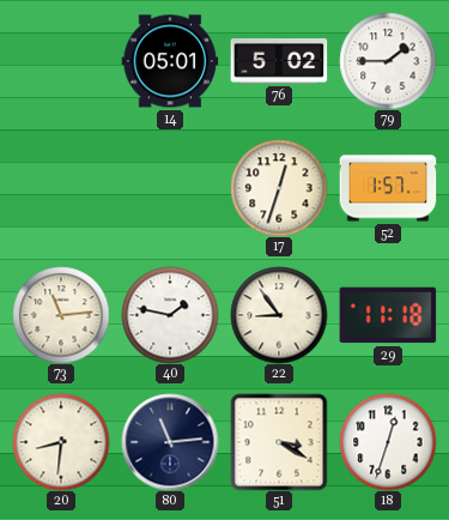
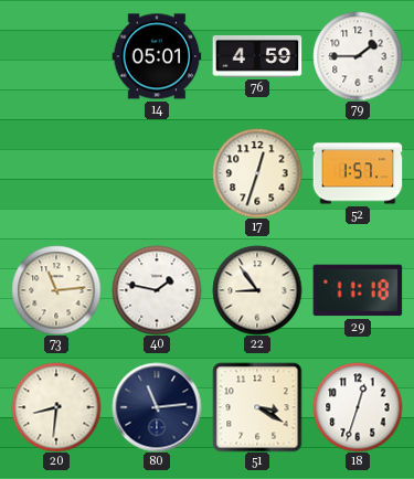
76: 5:02 -> 4:59 (257, 57)
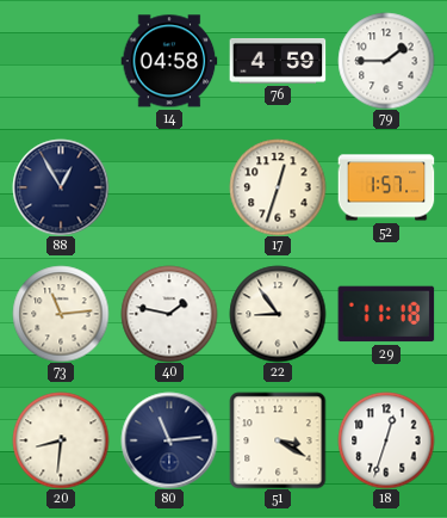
14: 05:01 -> 04:58 (169, 61)
88: none -> 12:55 (61, 187)
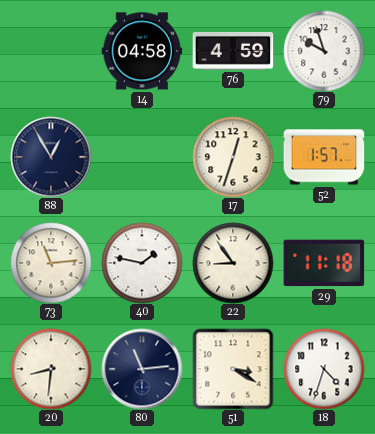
79: 1:45 -> 9:57 (324, 51)
18: 12:33 -> 4:33 (324, 369)
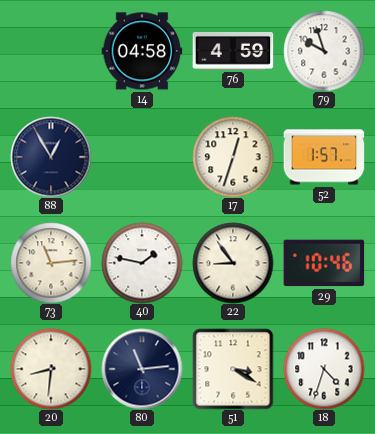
29: 11:18 -> 10:46 (324, 263)
